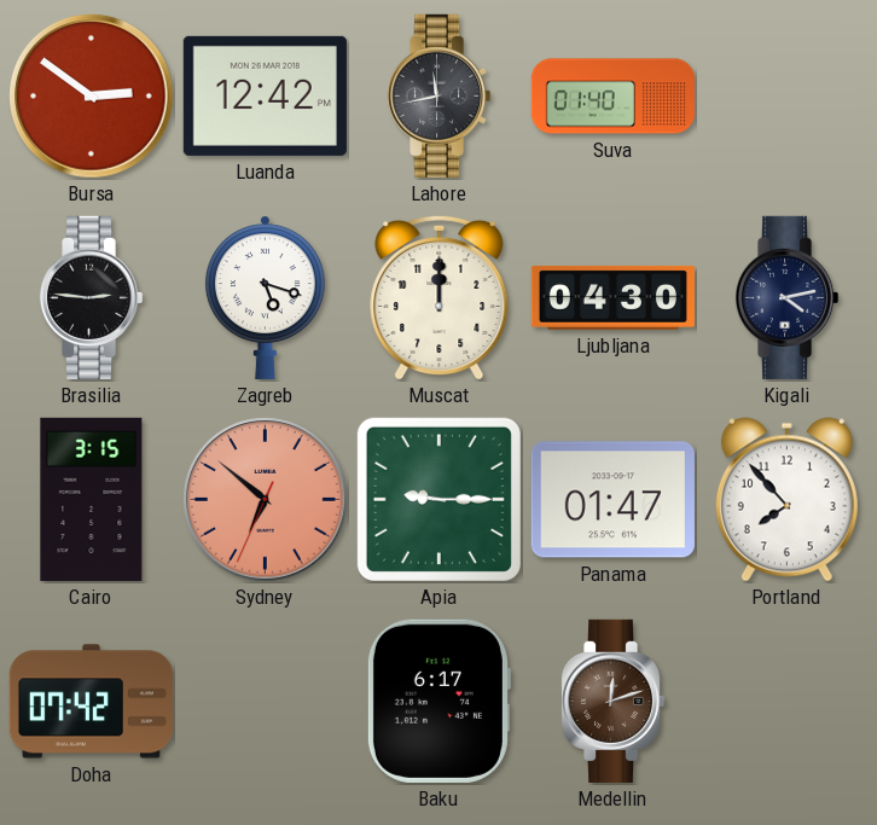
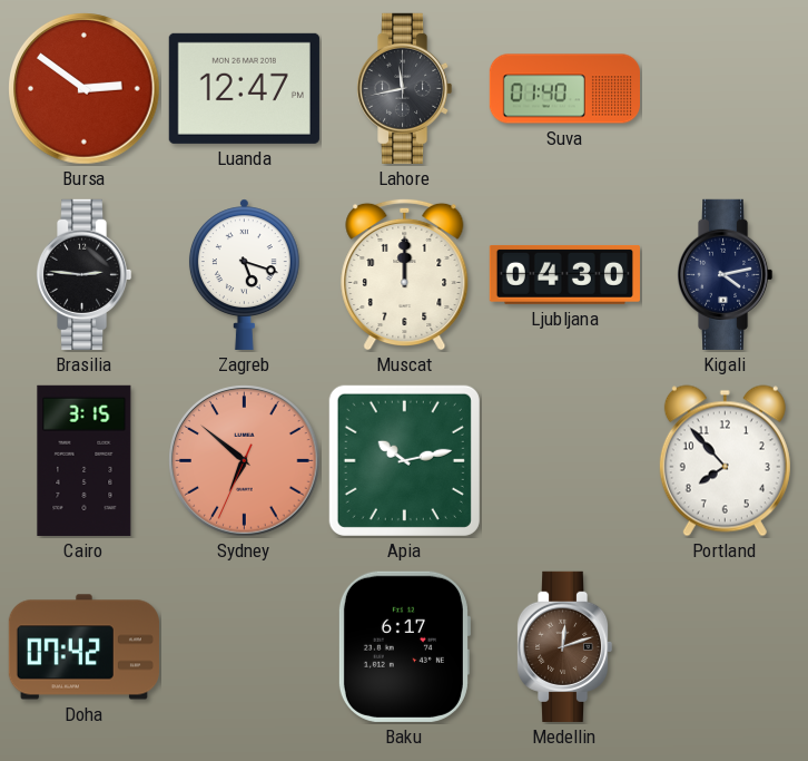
Luanda: 12:42 -> 12:47 (244, 88)
Apia: 9:15 -> 10:13 (404, 460)
Panama: 01:47 -> none (612, 500)
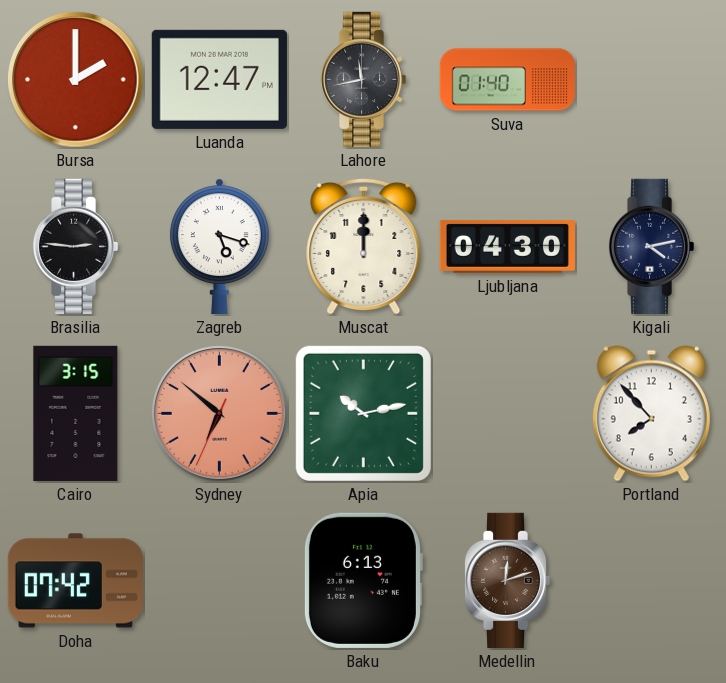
Bursa: 2:51 -> 2:00 (76, 80)
Baku: 6:17 -> 6:13 (363, 580)
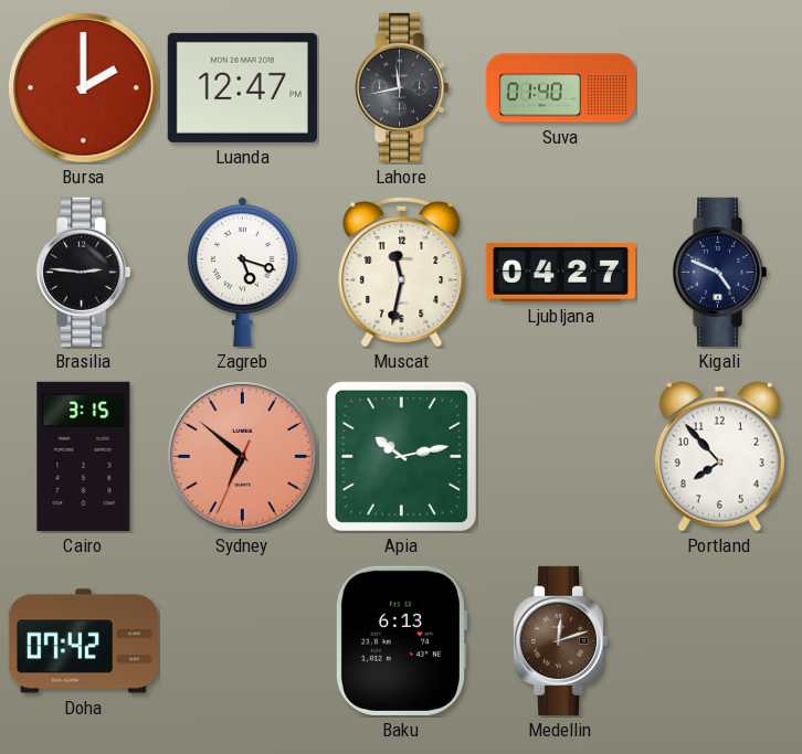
Muscat: 12:00 -> 11:32 (402, 272)
Ljubljana: 04:30 -> 04:27 (560, 272)
Kigali: 4:13 -> 4:49 (719, 272)
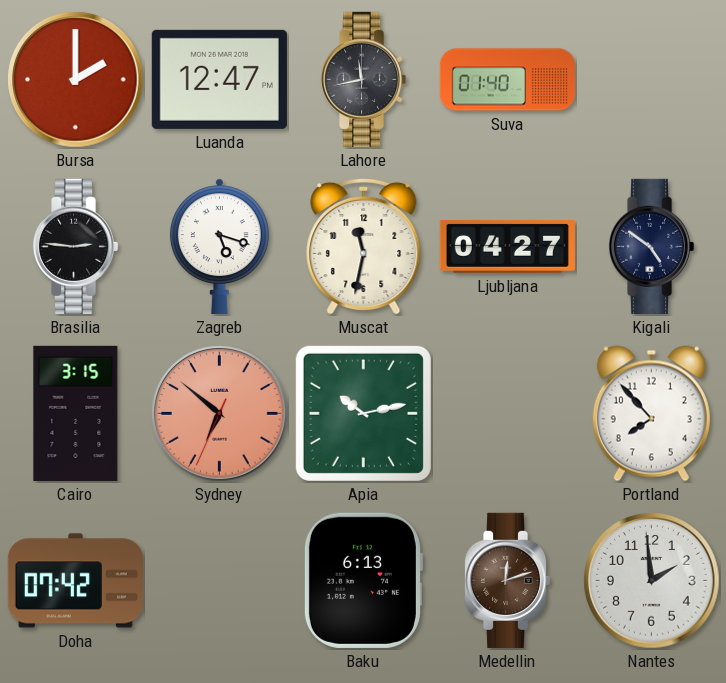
Kigali: 4:49 -> 4:51 (651, 246)
Nantes: none -> 1:59 (652, 581)
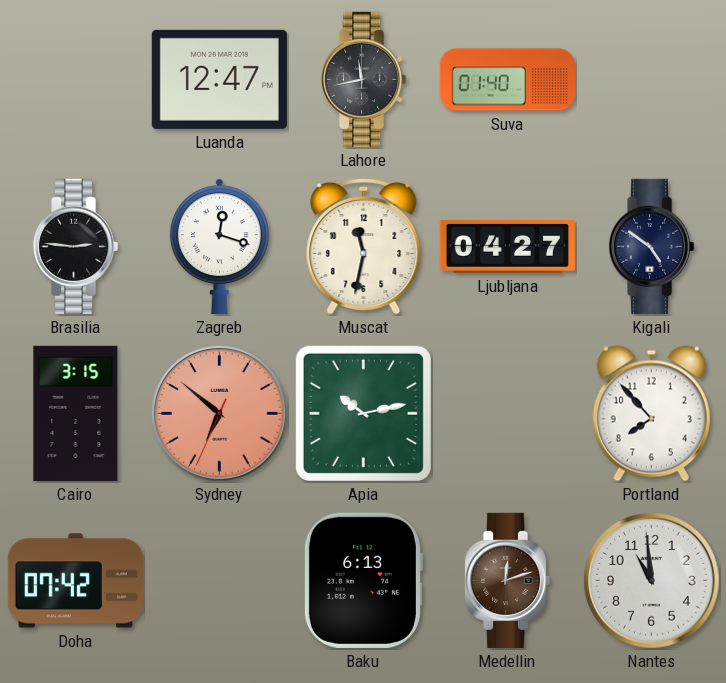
Bursa: 2:00 -> none (76, 80)
Zagreb: 5:18 -> 12:18 (219, 246)
Nantes: 1:59 -> 10:59 (652, 581)
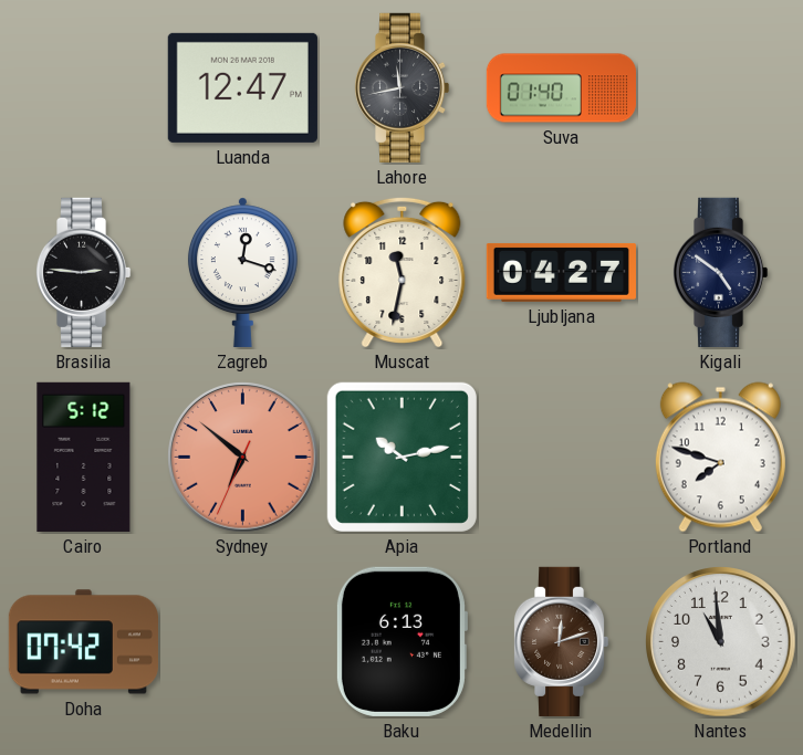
Cairo: 3:15 -> 5:12 (84, 457)
Portland: 7:53 -> 7:48 (720, 458)
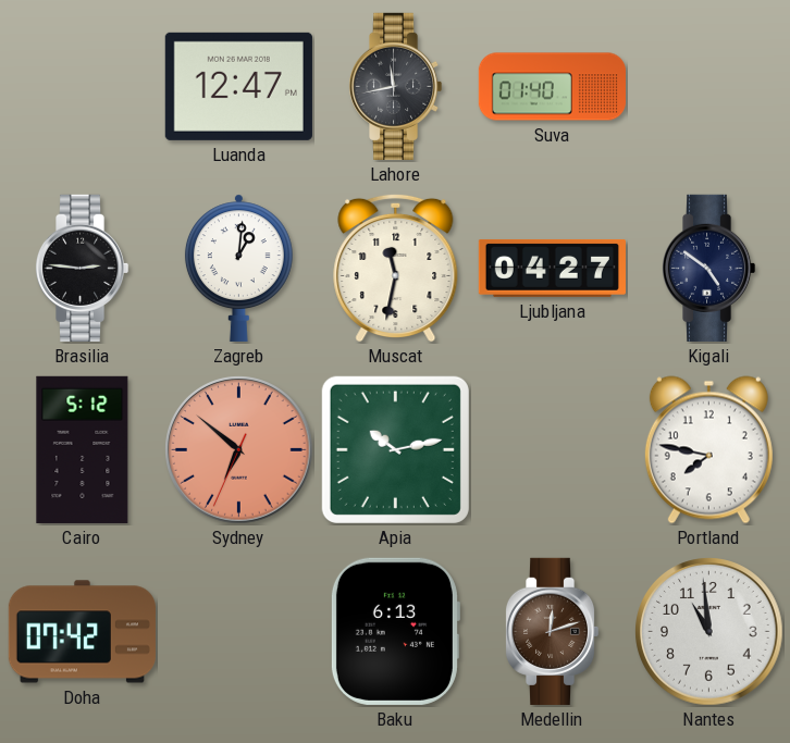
Zagreb: 12:18 -> 1:01 (238, 268)
Portland: 7:48 -> 7:47 (708, 450)
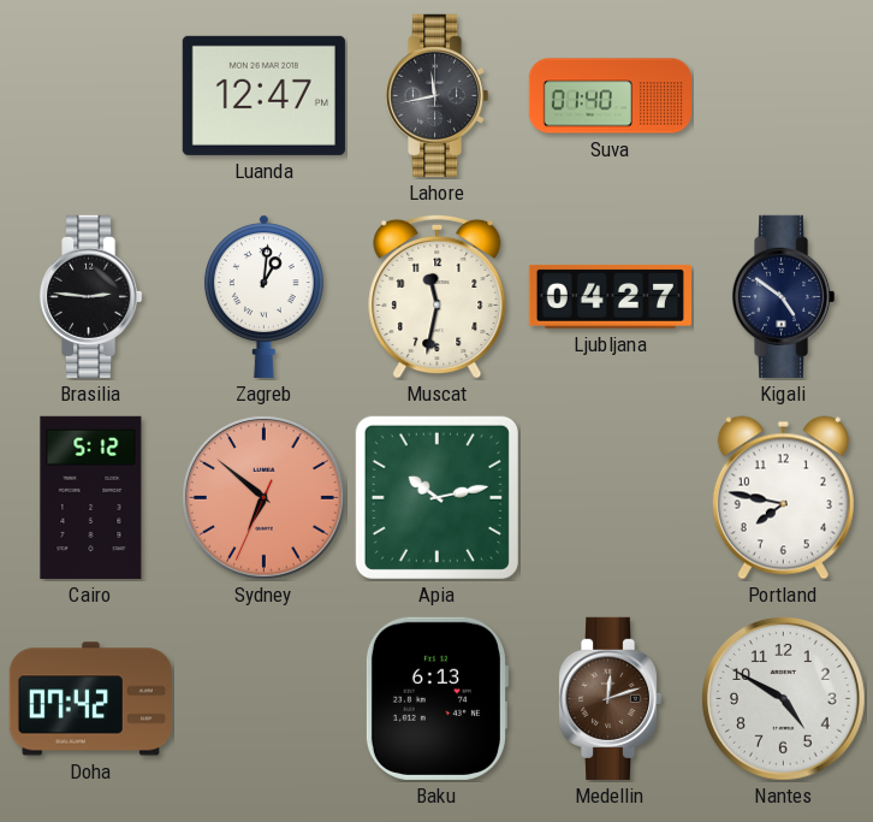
Nantes: 10:59 -> 4:50 (784, 699)
